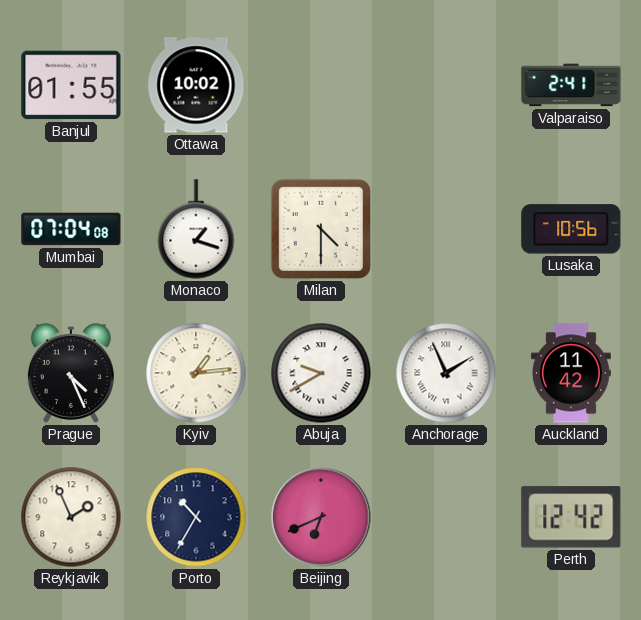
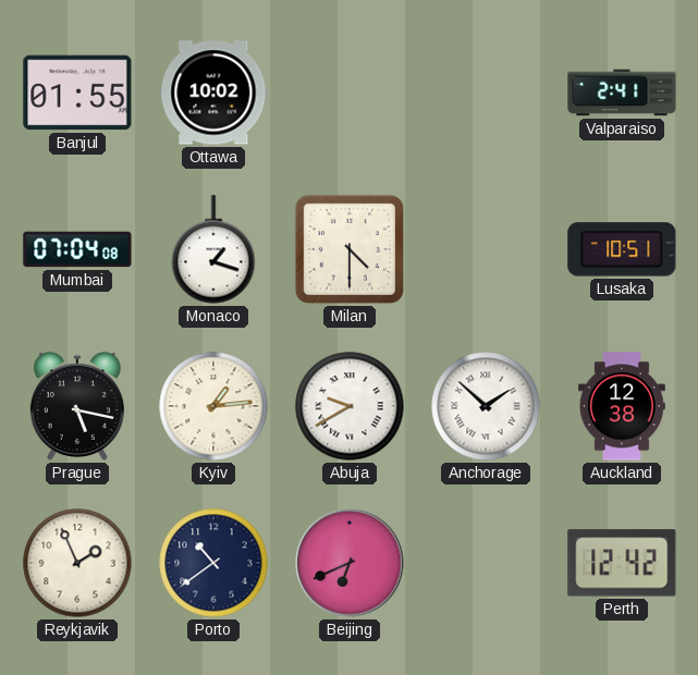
Lusaka: 10:56 -> 10:51 (622, 249)
Prague: 4:26 -> 5:17 (77, 406)
Anchorage: 1:56 -> 1:52 (486, 406)
Auckland: 11:42 -> 12:38 (622, 406)
Porto: 10:35 -> 10:39 (213, 563)
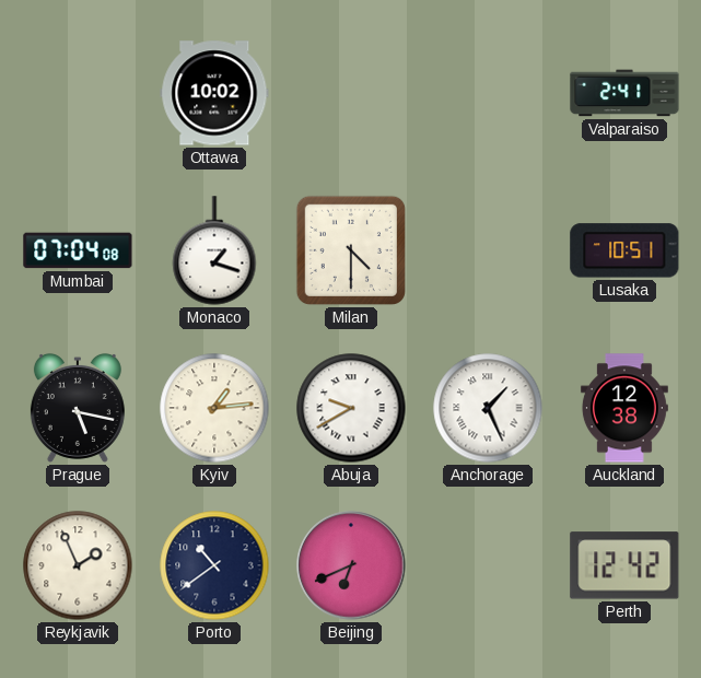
Banjul: 01:55 -> none (77, 93)
Anchorage: 1:52 -> 1:26 (488, 408)
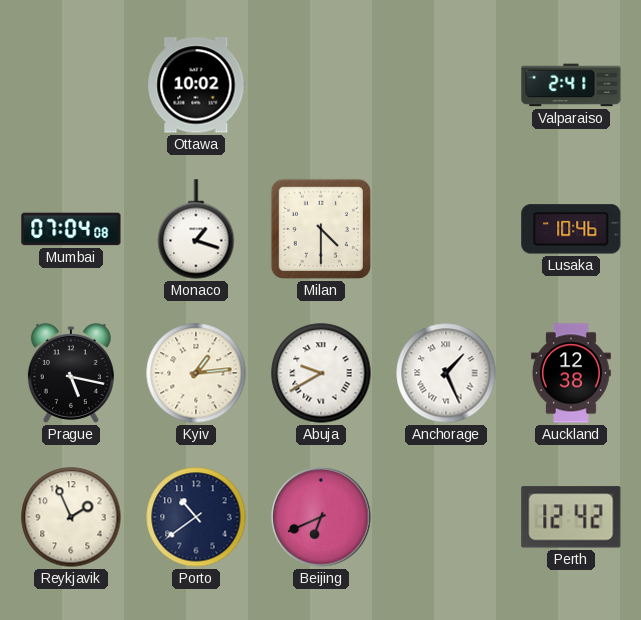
Lusaka: 10:51 -> 10:46 (571, 229)
